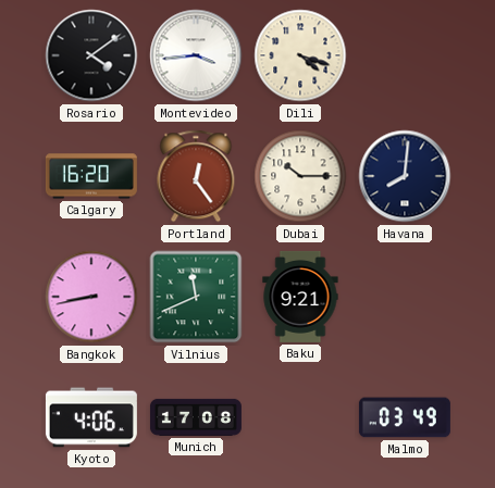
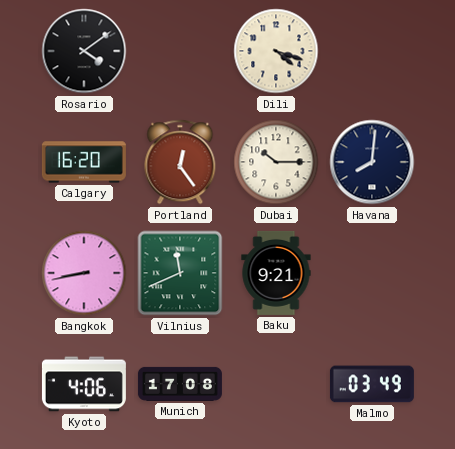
Montevideo: 3:44 -> none (196, 55)
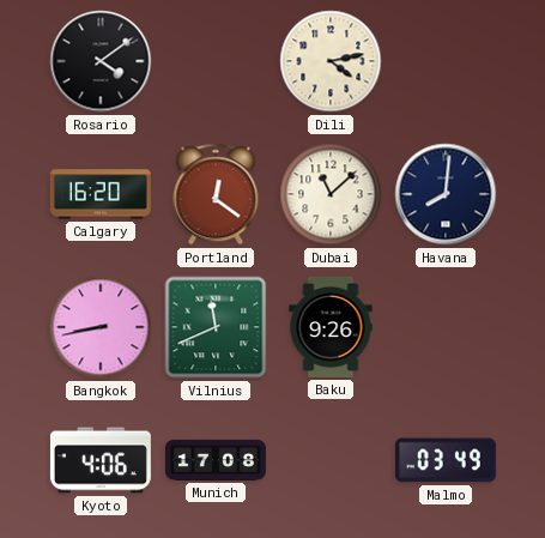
Dili: 4:18 -> 4:13 (331, 61)
Portland: 12:24 -> 12:21 (216, 194)
Dubai: 10:15 -> 11:08 (331, 194)
Baku: 9:21 -> 9:26 (331, 327)
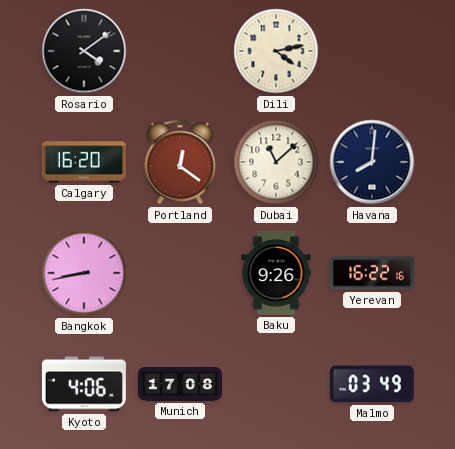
Vilnius: 11:41 -> none (216, 327)
Yerevan: none -> 16:22 (372, 273)
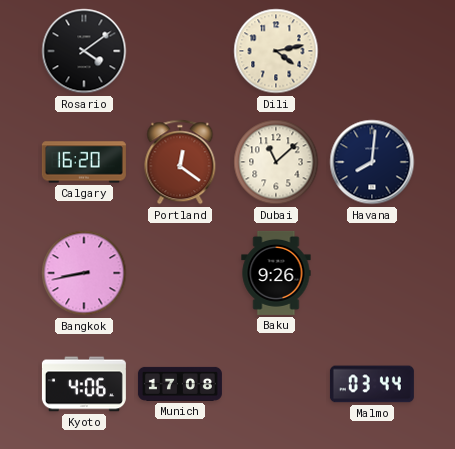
Yerevan: 16:22 -> none (372, 273)
Malmo: 03:49 -> 03:44 (372, 384)
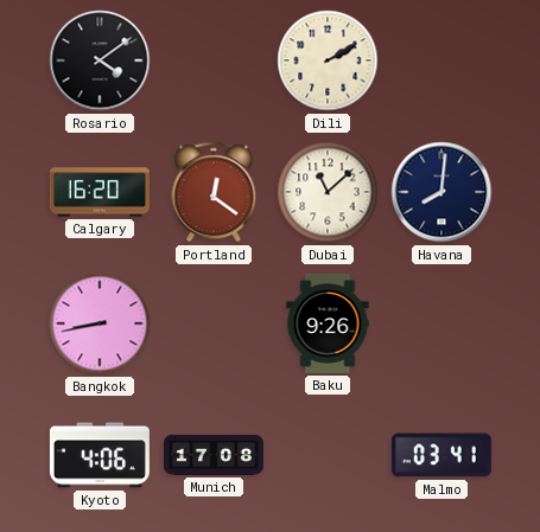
Dili: 4:13 -> 2:10 (328, 60)
Malmo: 03:44 -> 03:41 (441, 455)
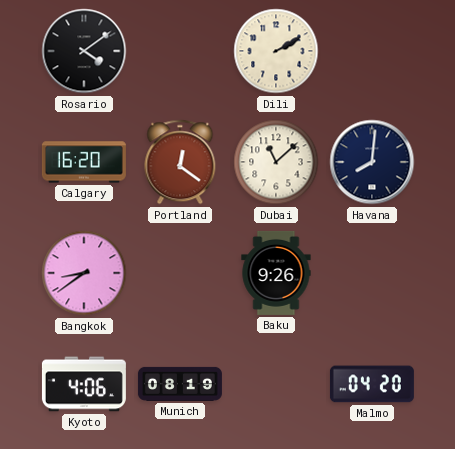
Bangkok: 8:43 -> 8:39 (84, 273)
Munich: 17:08 -> 08:19 (180, 384)
Malmo: 03:41 -> 04:20 (372, 384)
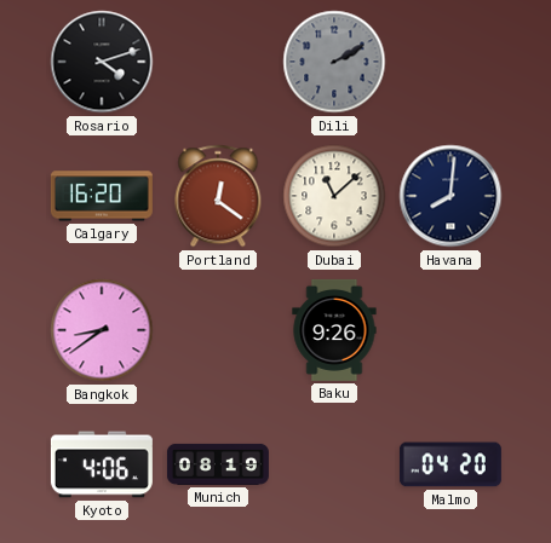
Rosario: 4:09 -> 4:12 (102, 62)
Dili dial: cream -> grey (334, 62)
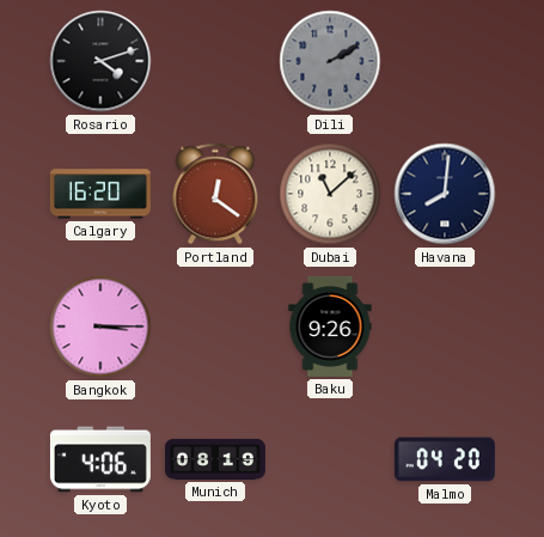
Bangkok: 8:39 -> 3:15 (100, 327)
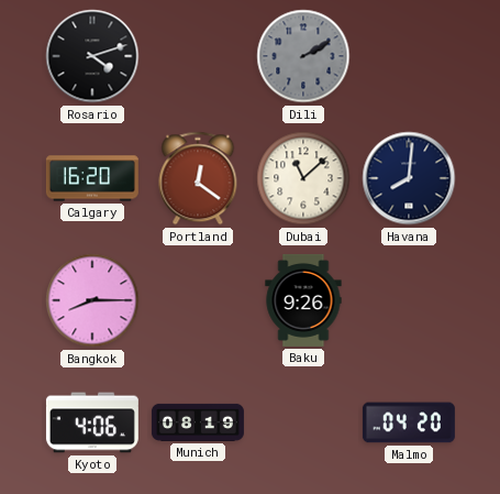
Bangkok: 3:15 -> 8:15 (92, 300)
